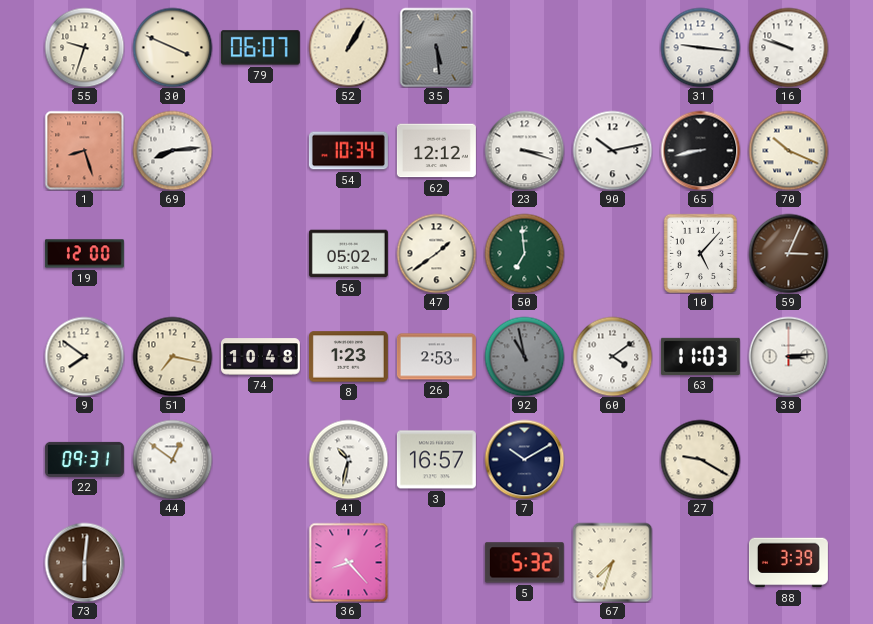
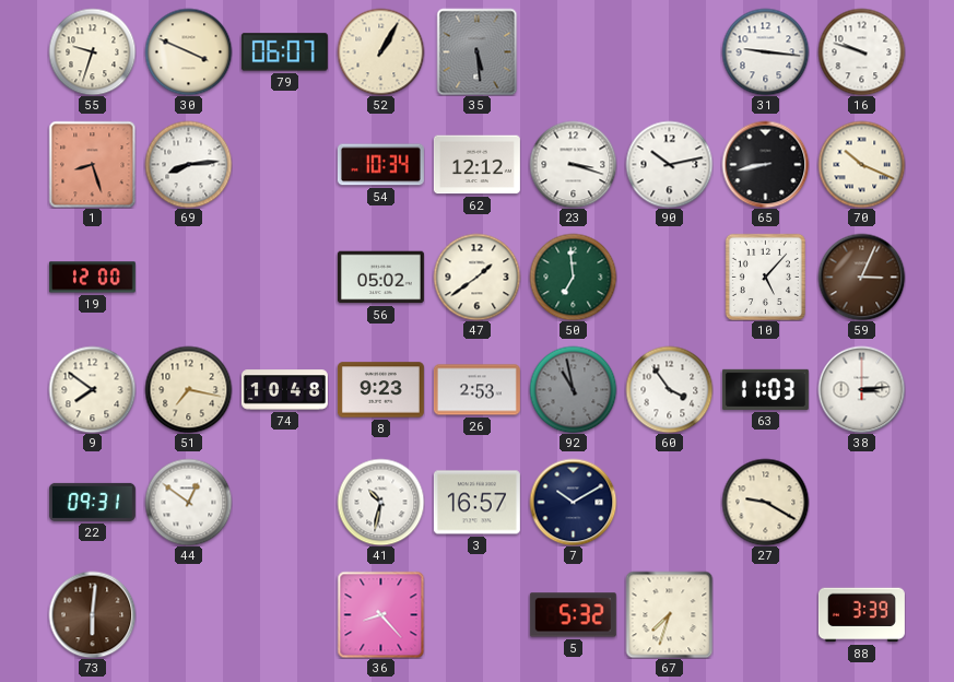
8: 1:23 -> 9:23 (380, 390)
60: 4:09 -> 3:54 (669, 389)
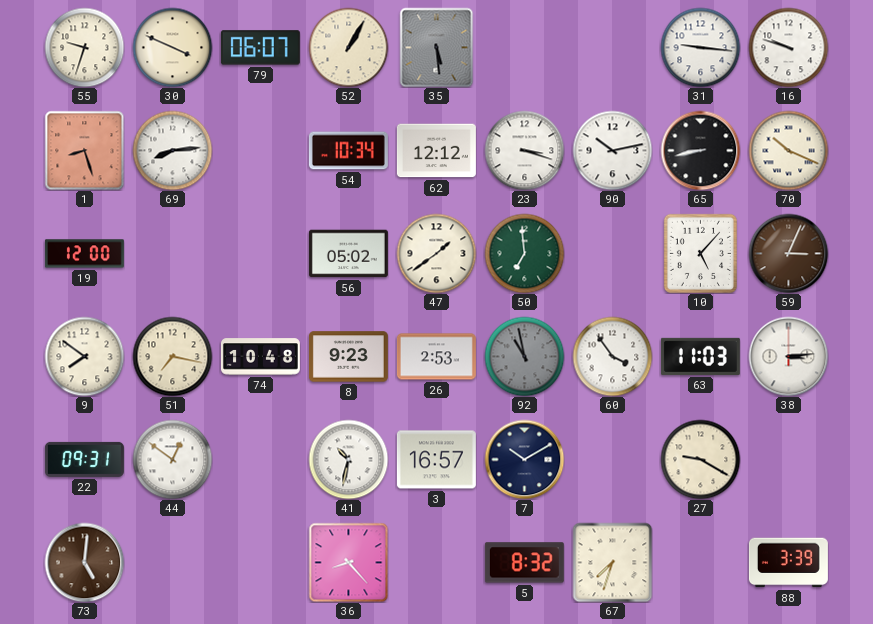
73: 6:01 -> 5:01 (84, 562)
5: 5:32 -> 8:32 (524, 563)
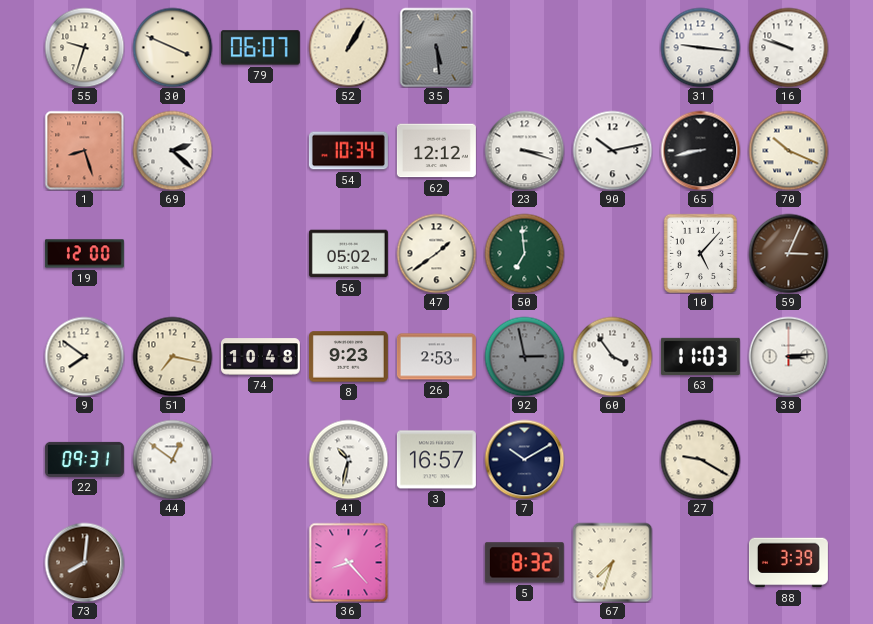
69: 8:14 -> 2:22 (172, 150)
92: 10:58 -> 2:58 (524, 356)
73: 5:01 -> 8:01 (84, 562)
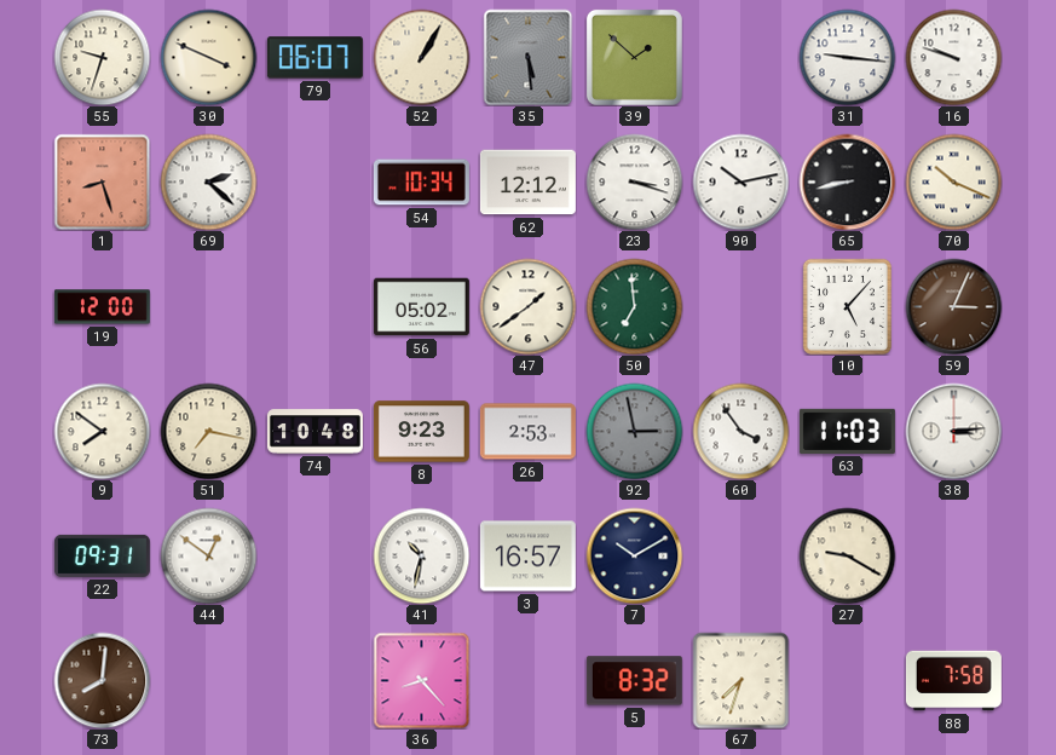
39: none -> 1:52 (634, 57)
88: 3:39 -> 7:58 (953, 681)
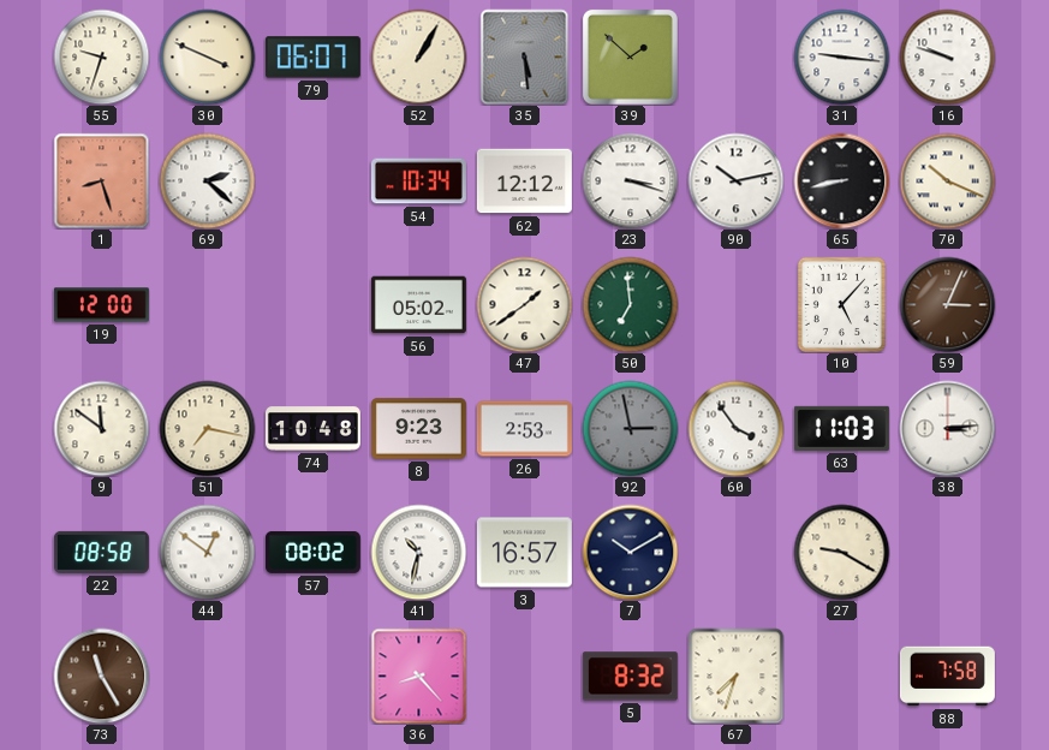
9: 7:51 -> 11:51 (101, 428)
22: 09:31 -> 08:58 (101, 552)
57: none -> 08:02 (312, 552)
73: 8:01 -> 11:25 (101, 675)
